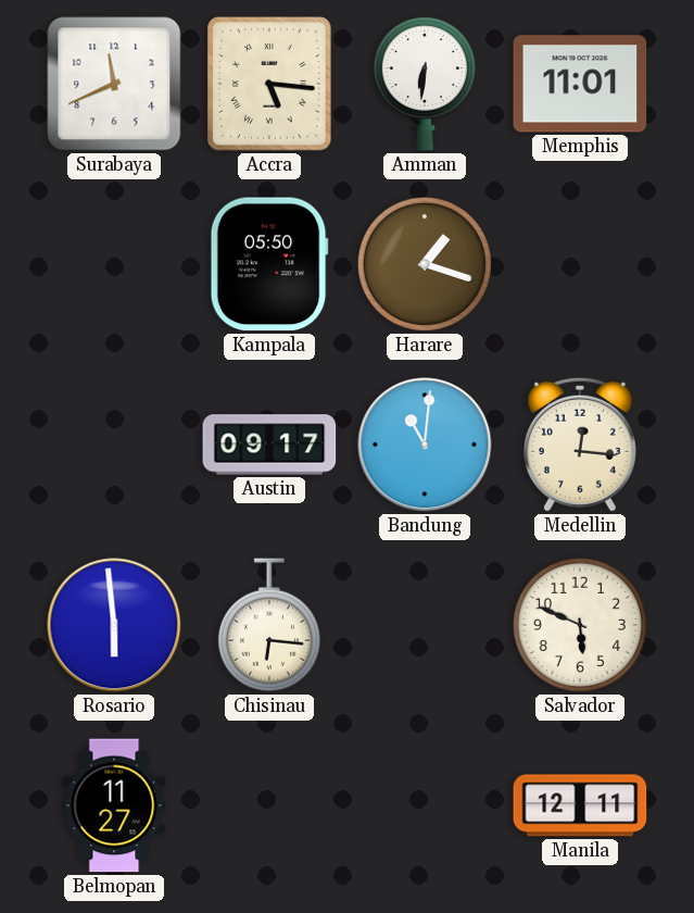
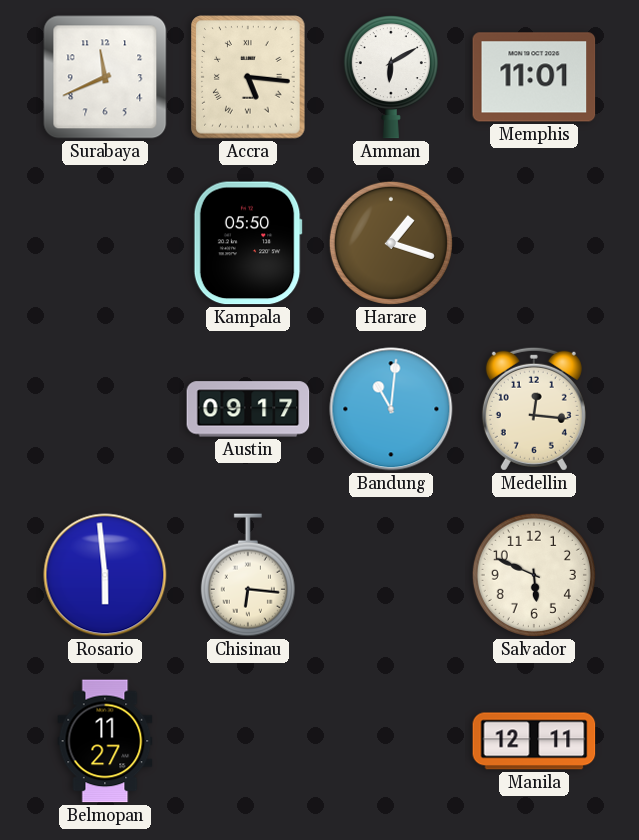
Amman: 6:31 -> 6:10 (391, 78)
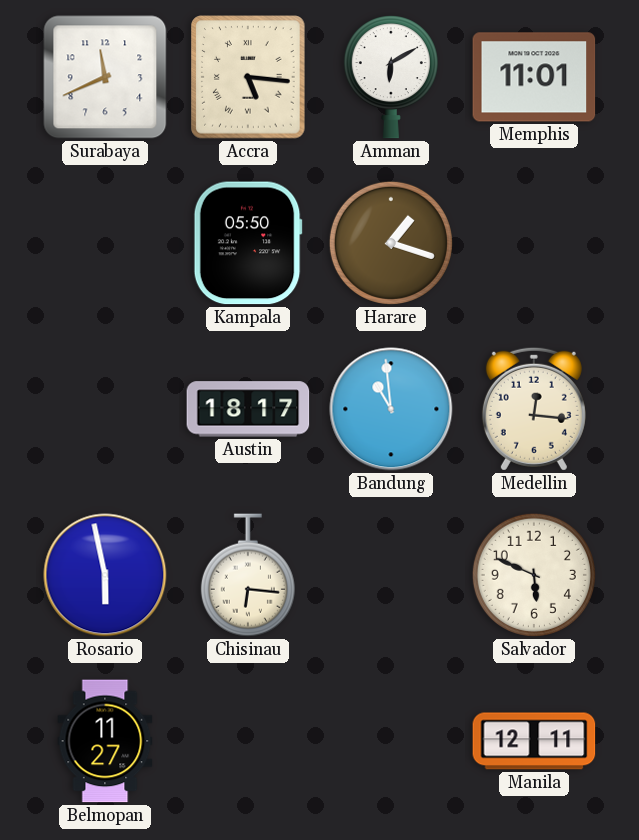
Austin: 09:17 -> 18:17 (248, 409)
Bandung: 11:01 -> 10:59 (391, 409)
Rosario: 5:59 -> 5:58 (105, 575)
